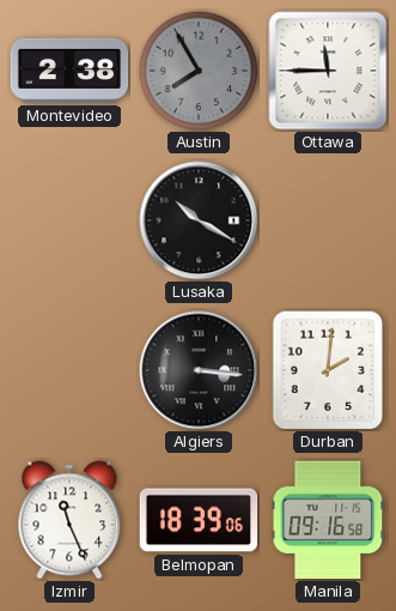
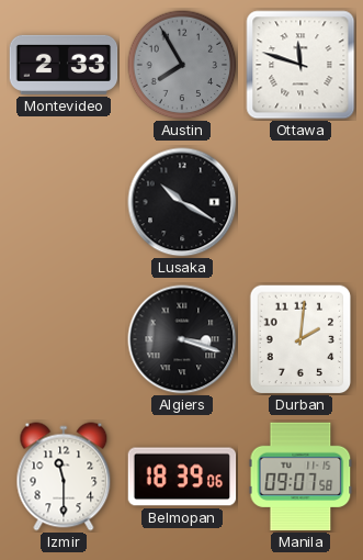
Montevideo: 2:38 -> 2:33 (64, 65)
Ottawa: 11:45 -> 11:48 (300, 65)
Algiers: 3:16 -> 3:18 (182, 339)
Izmir: 11:26 -> 11:30 (64, 477)
Manila: 09:16 -> 09:07 (300, 477)
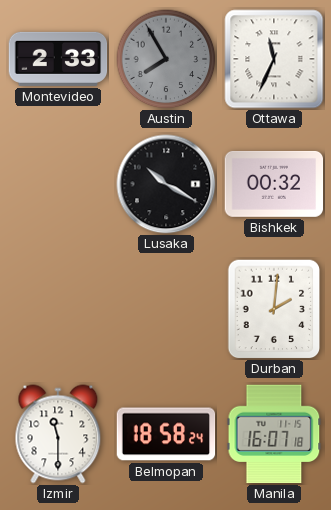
Ottawa: 11:48 -> 11:34 (274, 59)
Bishkek: none -> 00:32 (274, 184)
Algiers: 3:18 -> none (182, 339)
Belmopan: 18:39 -> 18:58 (166, 434)
Manila: 09:07 -> 16:07 (274, 434)
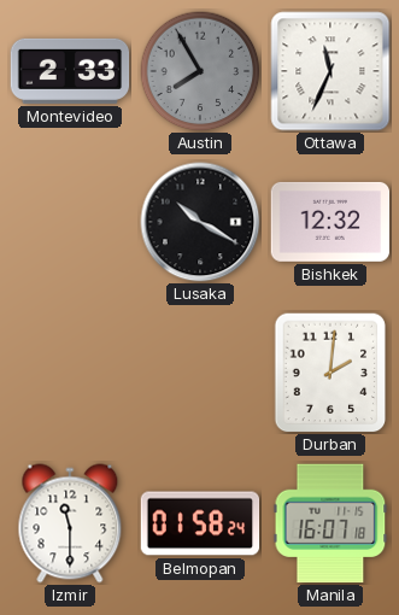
Bishkek: 00:32 -> 12:32 (330, 222)
Belmopan: 18:58 -> 01:58 (200, 523)
